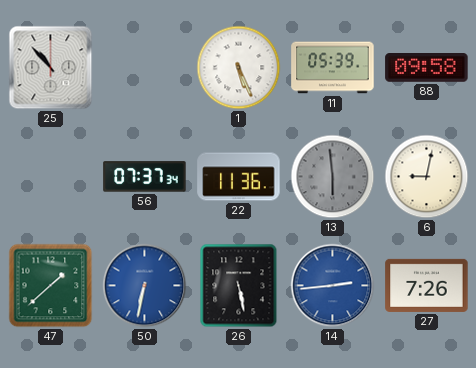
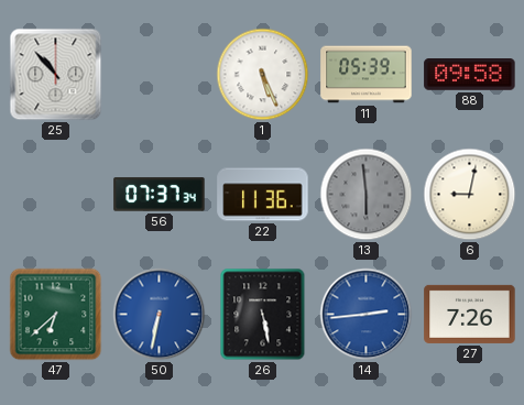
47: 1:38 -> 6:38 (56, 315)
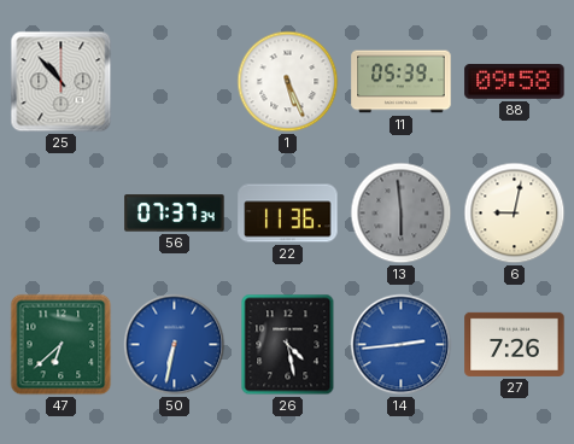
26: 5:28 -> 4:28 (288, 345)
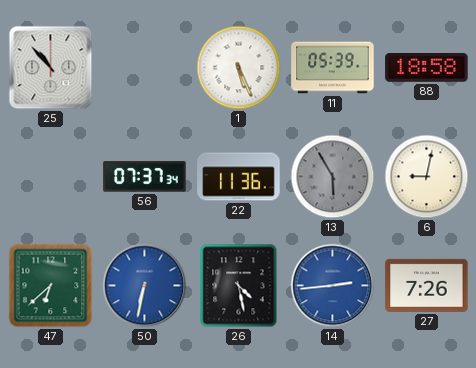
88: 09:58 -> 18:58 (427, 68)
13: 5:59 -> 5:55 (333, 177)
